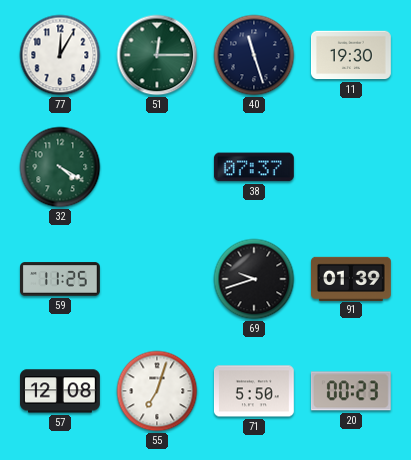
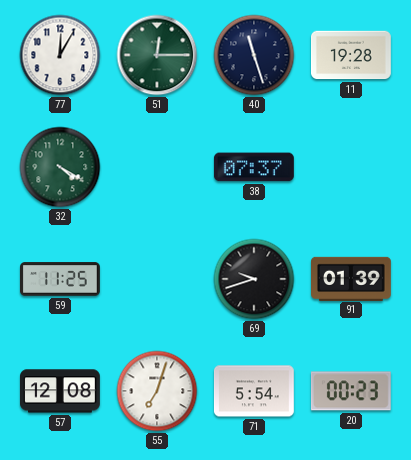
11: 19:30 -> 19:28 (352, 55)
71: 5:50 -> 5:54 (254, 391)
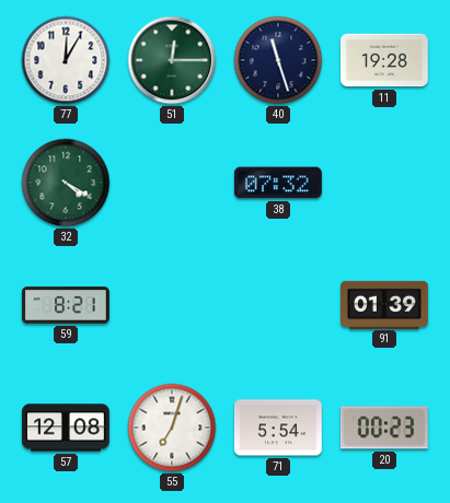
38: 07:37 -> 07:32 (278, 183)
59: 11:25 -> 8:21 (67, 305)
69: 9:42 -> none (254, 279)
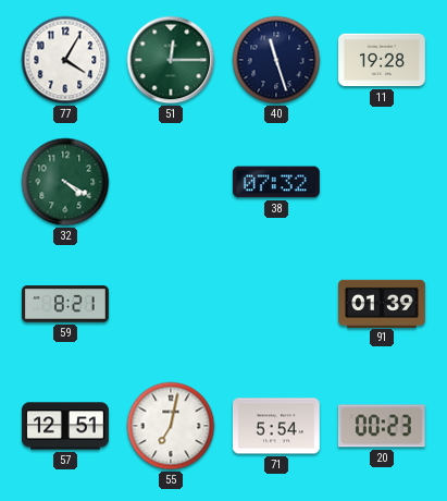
77: 12:05 -> 4:05 (65, 60)
57: 12:08 -> 12:51 (66, 426)
55: 7:03 -> 7:02 (171, 426)
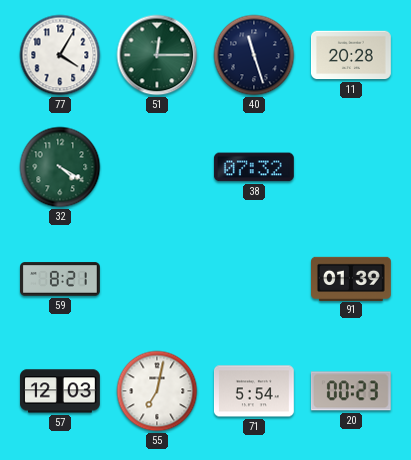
11: 19:28 -> 20:28 (352, 55)
57: 12:51 -> 12:03 (61, 391)
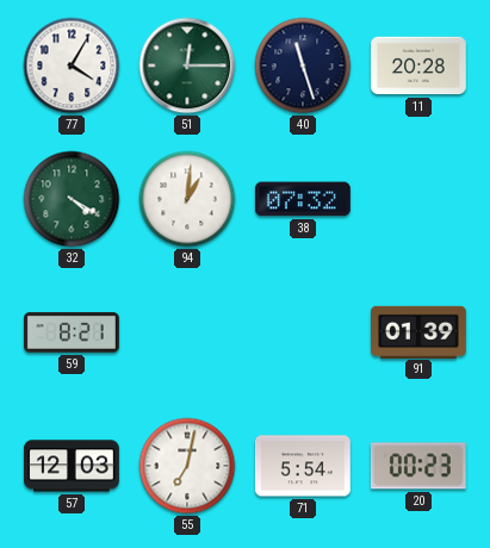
94: none -> 1:01 (187, 199)
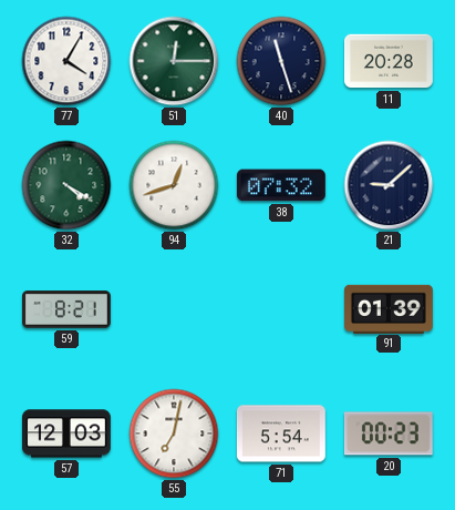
94: 1:01 -> 12:42 (174, 185)
21: none -> 9:08 (389, 185)
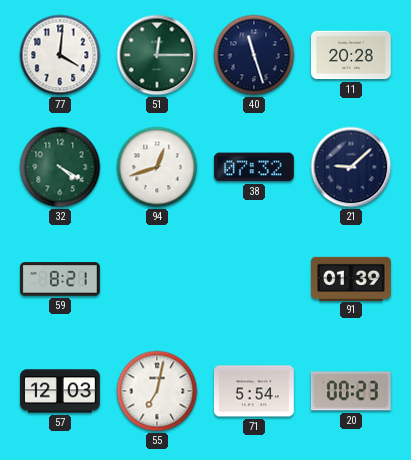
77: 4:05 -> 4:01 (60, 55)
